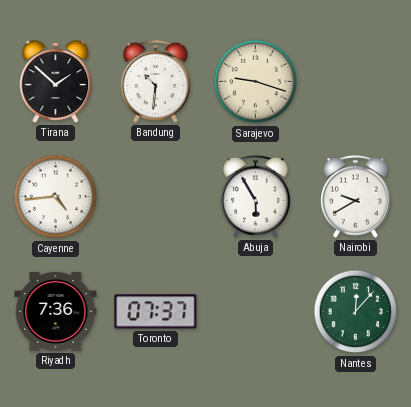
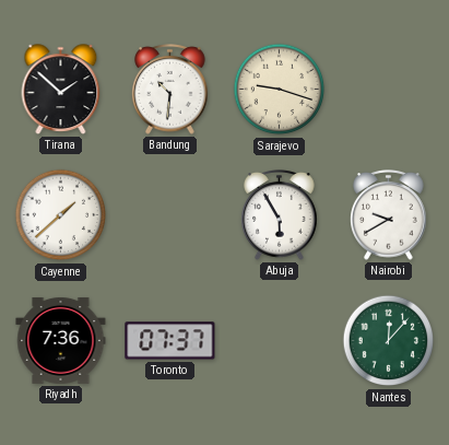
Cayenne: 4:44 -> 1:38 (61, 215)
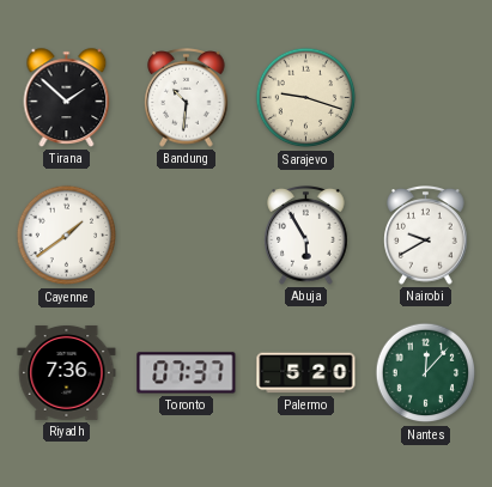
Cayenne: 1:38 -> 1:39 (67, 236)
Palermo: none -> 5:20 (306, 373)
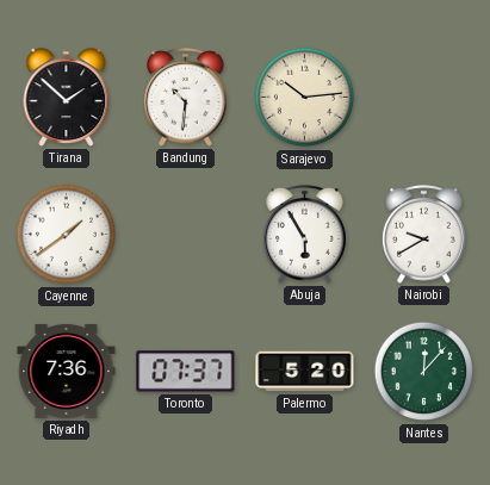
Sarajevo: 9:18 -> 10:14 (305, 98)
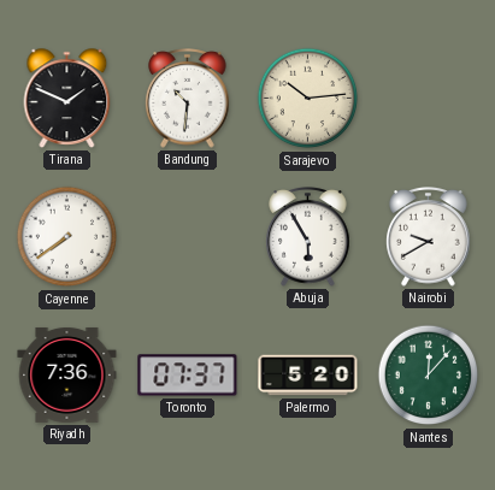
Tirana: 1:52 -> 1:49 (67, 99)
Cayenne: 1:39 -> 7:39 (67, 237)
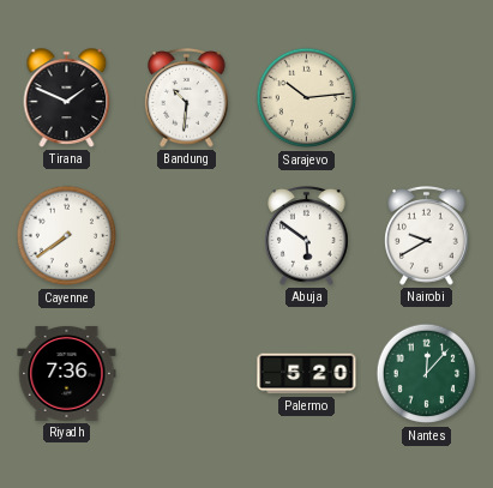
Abuja: 5:55 -> 5:51 (307, 236)
Toronto: 07:37 -> none (188, 376)
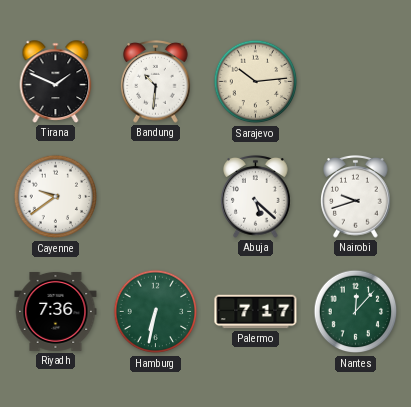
Cayenne: 7:39 -> 9:39 (56, 197)
Abuja: 5:51 -> 5:22 (256, 197)
Nairobi: 9:40 -> 9:42 (356, 197)
Hamburg: none -> 6:32 (156, 312)
Palermo: 5:20 -> 7:17 (256, 312)
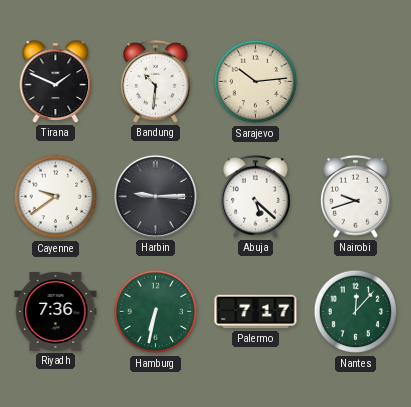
Harbin: none -> 9:15 (155, 196)
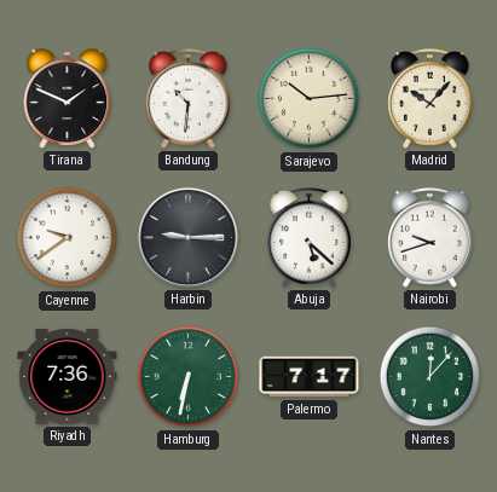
Madrid: none -> 10:07 (430, 99)
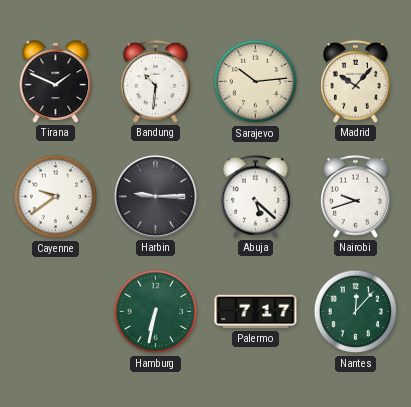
Riyadh: 7:36 -> none (68, 376)
